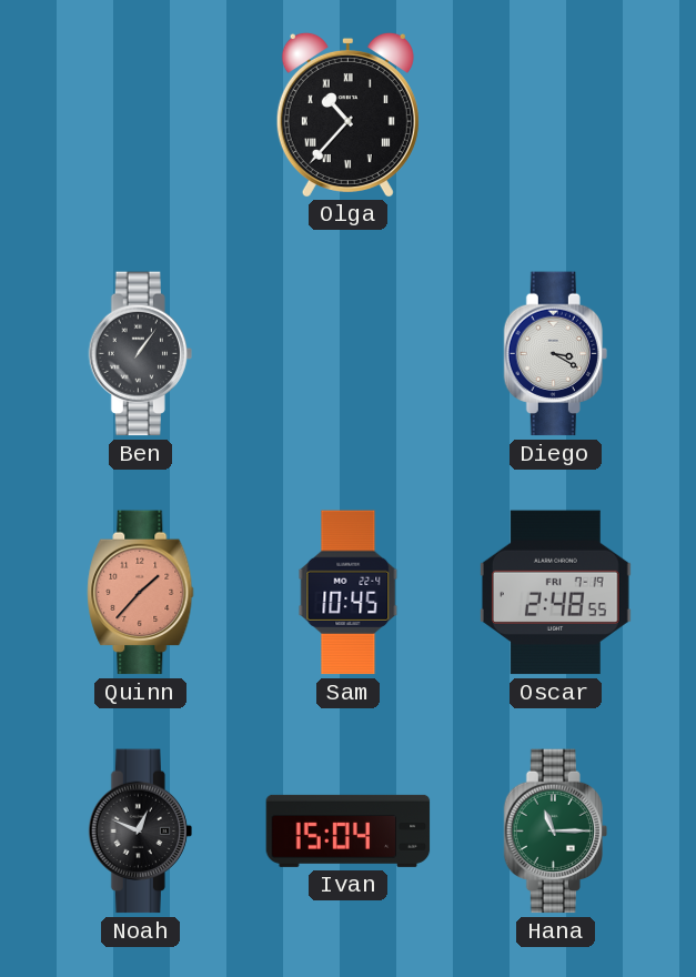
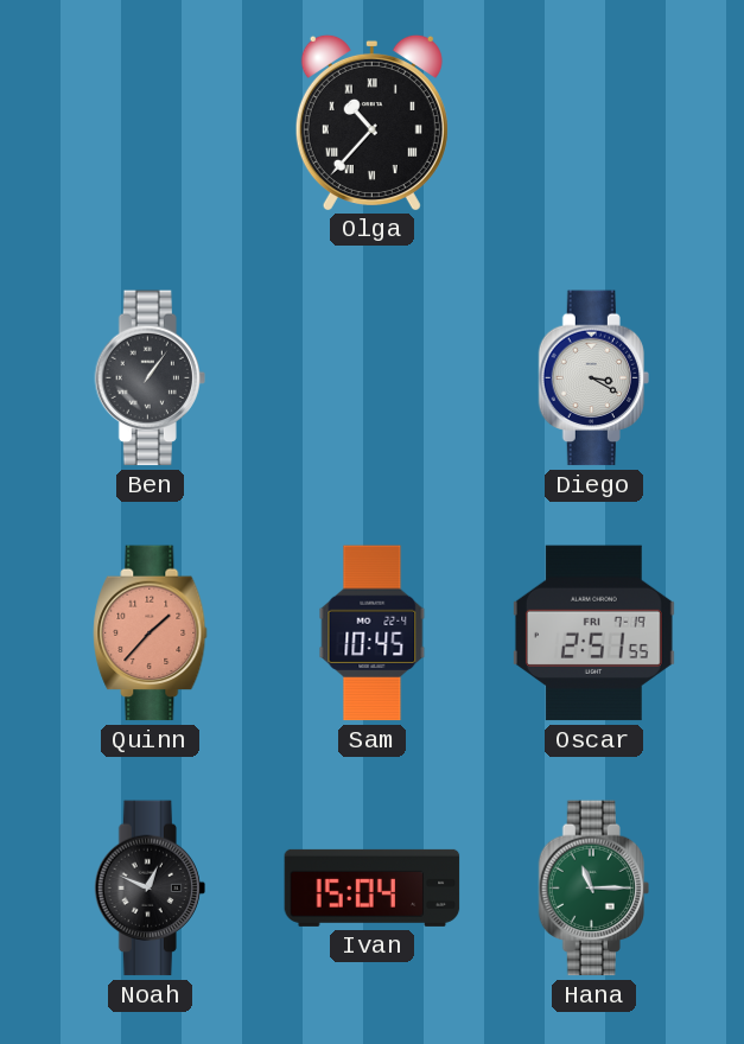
Oscar: 2:48 -> 2:51 (593, 634)
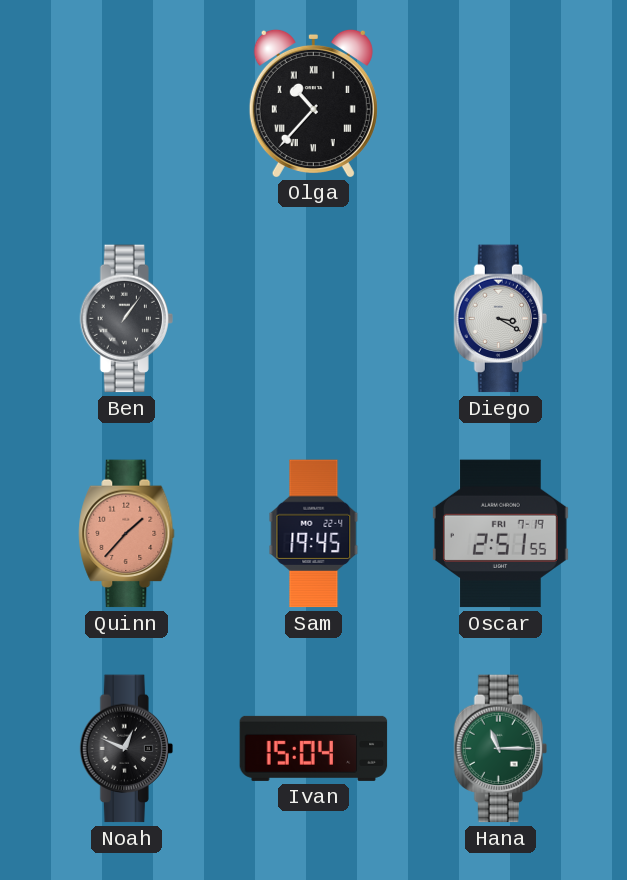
Sam: 10:45 -> 19:45 (314, 534)
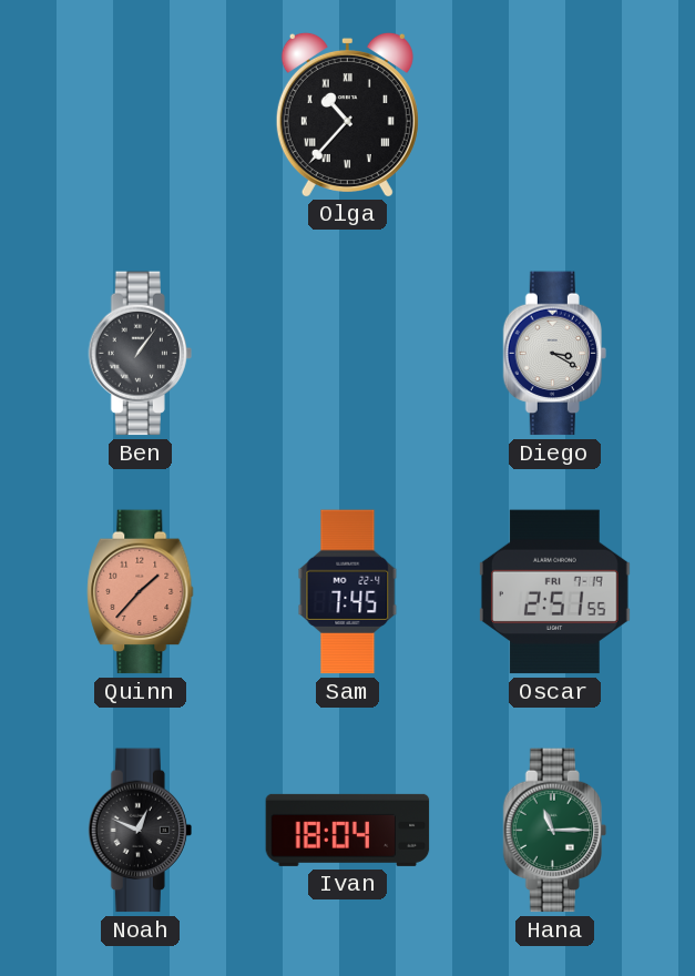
Sam: 19:45 -> 7:45 (348, 592)
Ivan: 15:04 -> 18:04 (348, 830)
